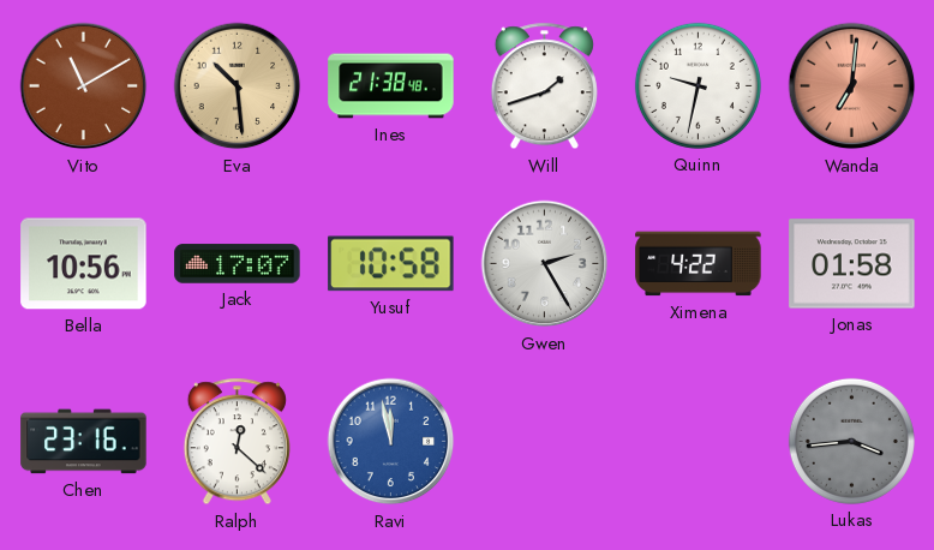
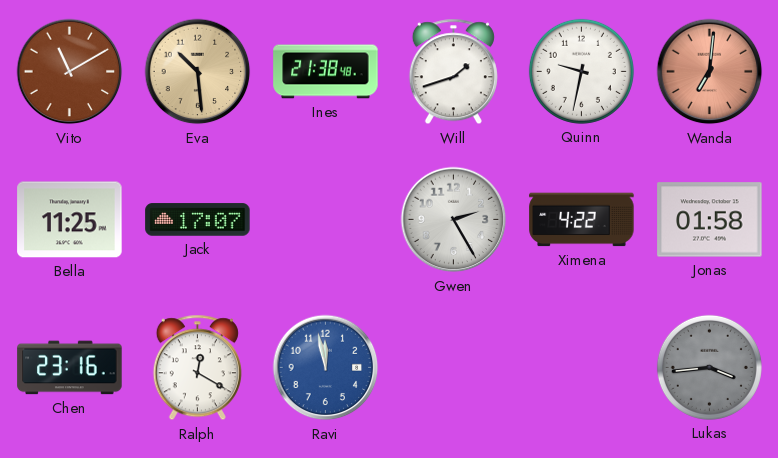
Bella: 10:56 -> 11:25 (70, 220)
Yusuf: 10:58 -> none (391, 264)
Ralph: 12:22 -> 12:20 (197, 368)
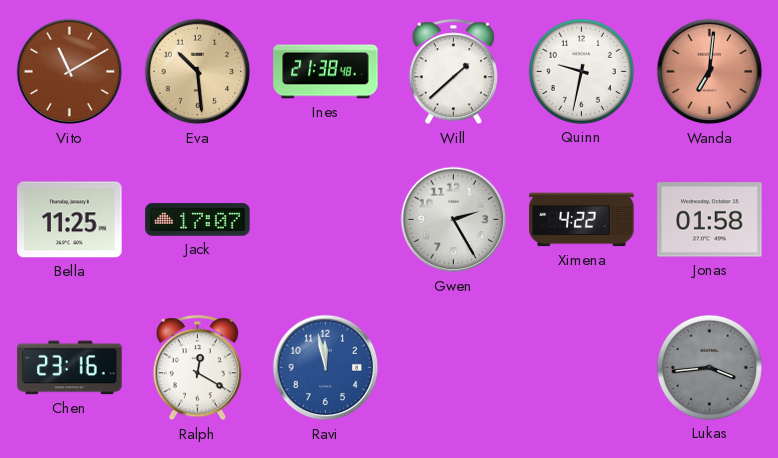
Will: 1:42 -> 1:38 (453, 72)
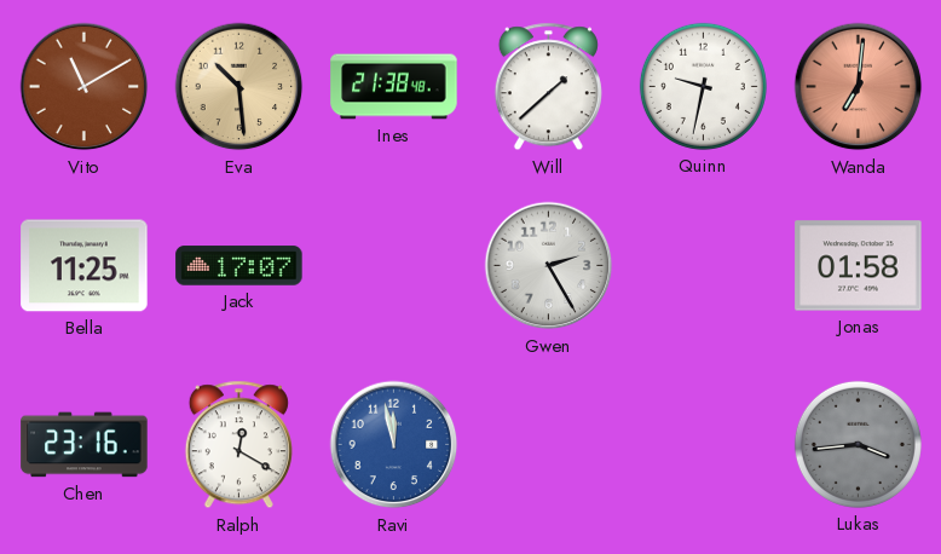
Ximena: 4:22 -> none (582, 220)
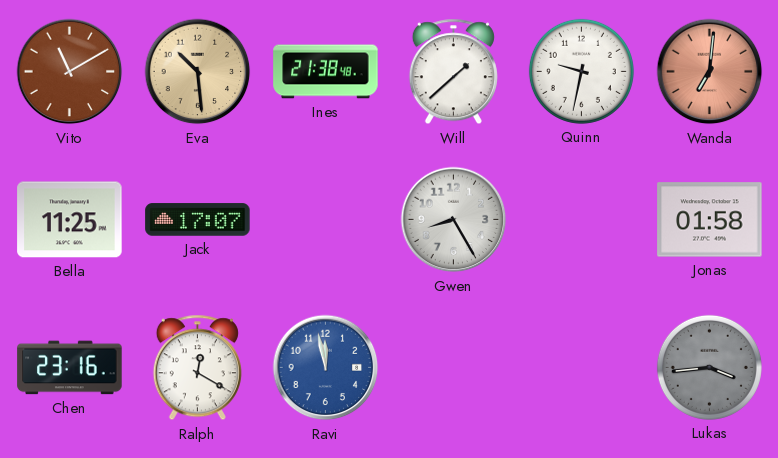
Gwen: 2:25 -> 8:25 (454, 220)
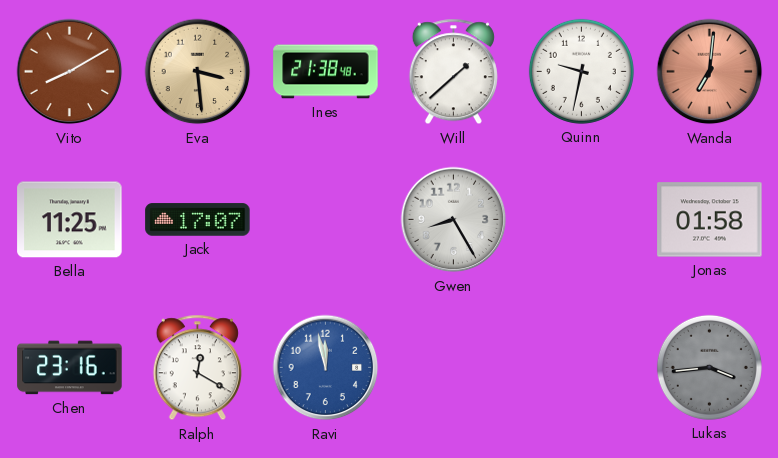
Vito: 11:10 -> 8:10 (70, 72)
Eva: 10:29 -> 3:29 (198, 72)
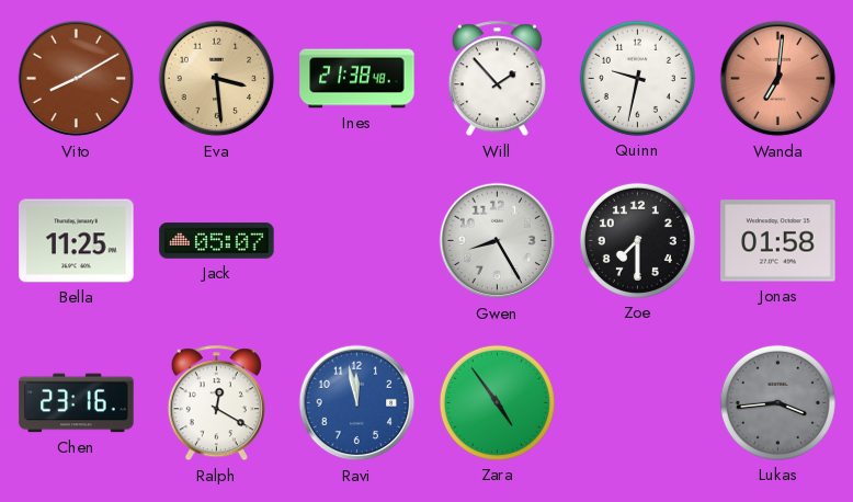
Will: 1:38 -> 1:53 (497, 79)
Jack: 17:07 -> 05:07 (217, 241)
Zoe: none -> 7:30 (637, 240)
Zara: none -> 4:54 (497, 402)
